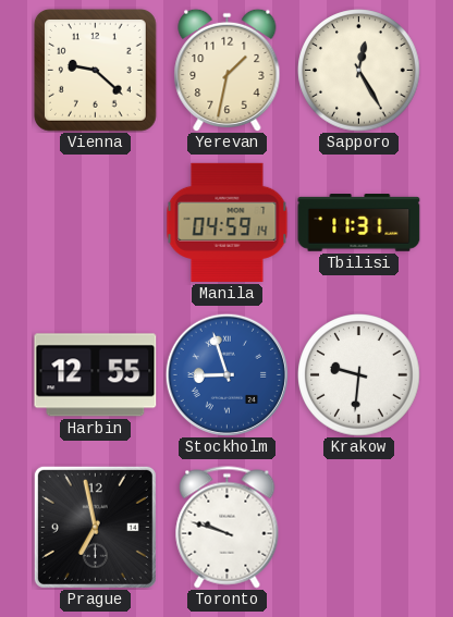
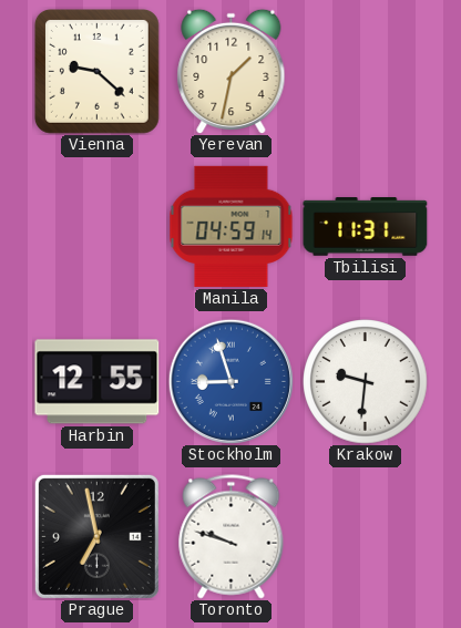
Sapporo: 12:25 -> none (359, 71)
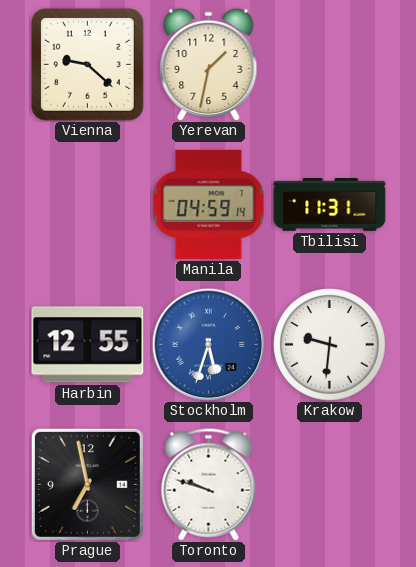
Stockholm: 8:57 -> 5:33 (208, 344)
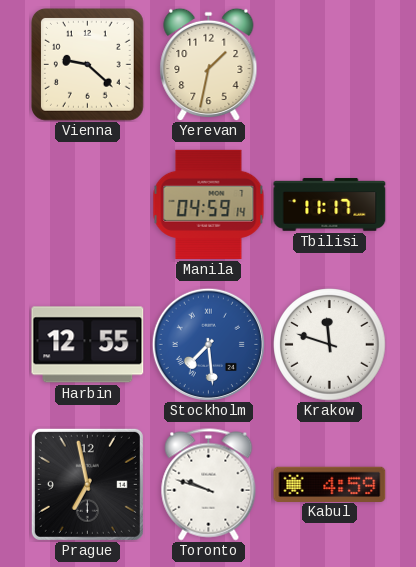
Tbilisi: 11:31 -> 11:17 (330, 205)
Stockholm: 5:33 -> 7:29 (208, 344)
Krakow: 9:31 -> 11:48 (330, 345)
Kabul: none -> 4:59 (330, 484)
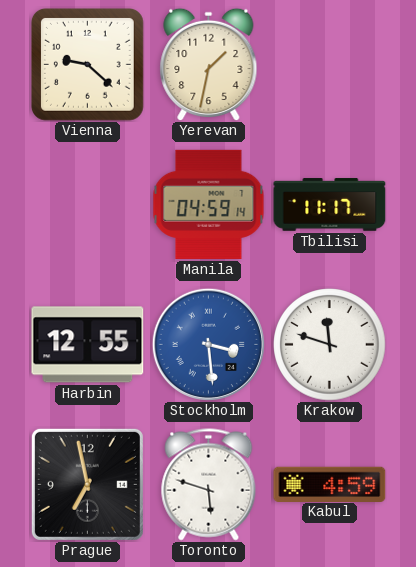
Stockholm: 7:29 -> 3:29 (208, 344)
Toronto: 9:48 -> 5:48 (209, 485)
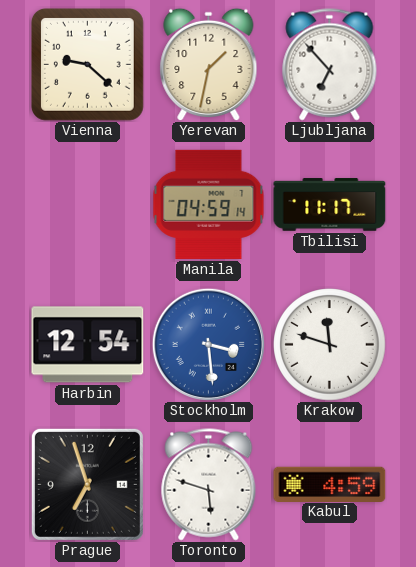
Ljubljana: none -> 6:53 (330, 65)
Harbin: 12:55 -> 12:54 (88, 345)
Prague: 6:58 -> 6:57 (87, 484)
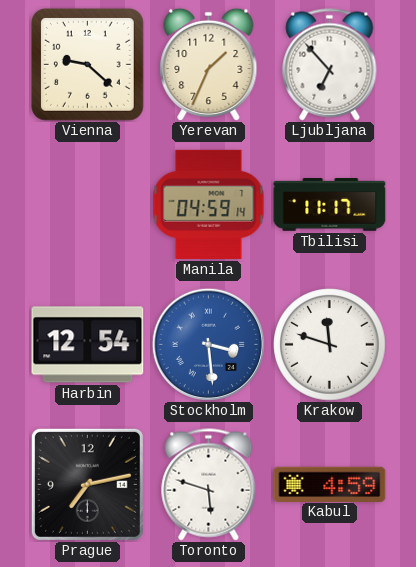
Yerevan: 1:32 -> 1:34 (209, 64)
Prague: 6:57 -> 7:13 (87, 484)
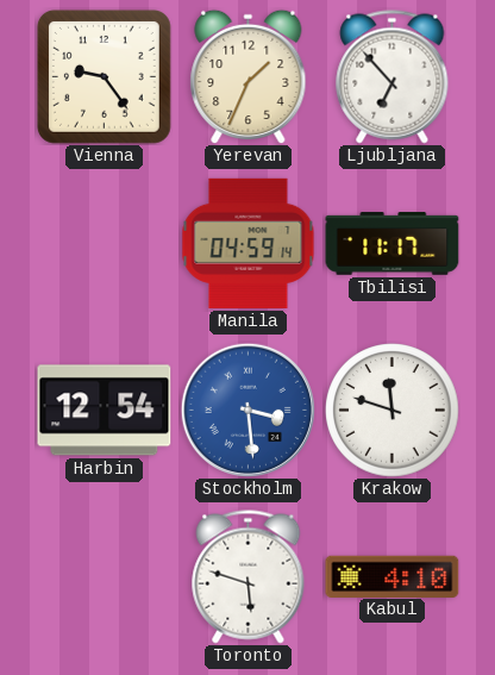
Vienna: 9:22 -> 9:24 (104, 76)
Prague: 7:13 -> none (87, 484)
Kabul: 4:59 -> 4:10 (393, 576)
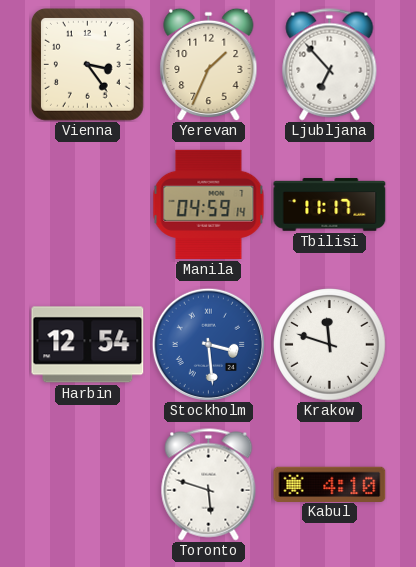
Vienna: 9:24 -> 3:24 (87, 64)
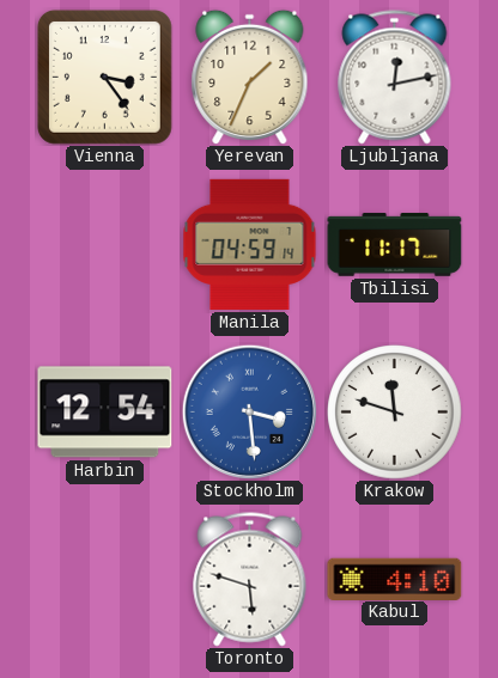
Ljubljana: 6:53 -> 12:13 (395, 78)
